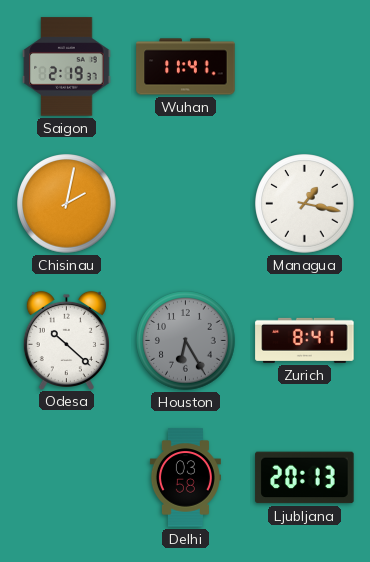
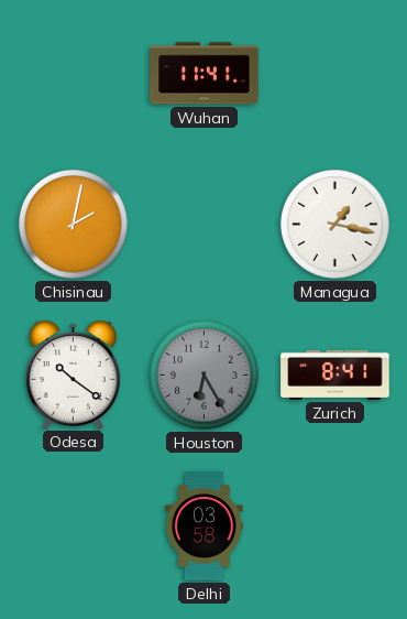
Saigon: 2:19 -> none (67, 67)
Odesa: 10:22 -> 10:21 (73, 374)
Ljubljana: 20:13 -> none (305, 478)
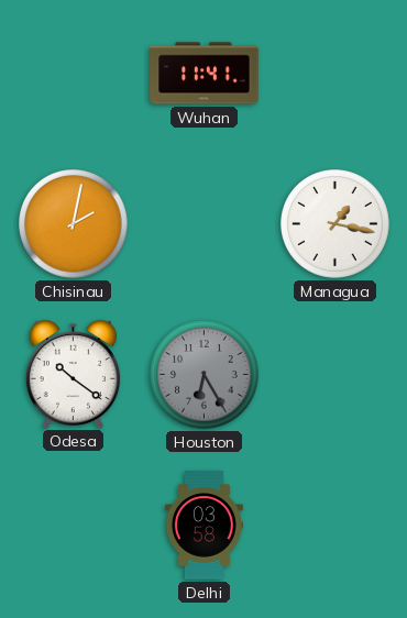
Zurich: 8:41 -> none (335, 374)
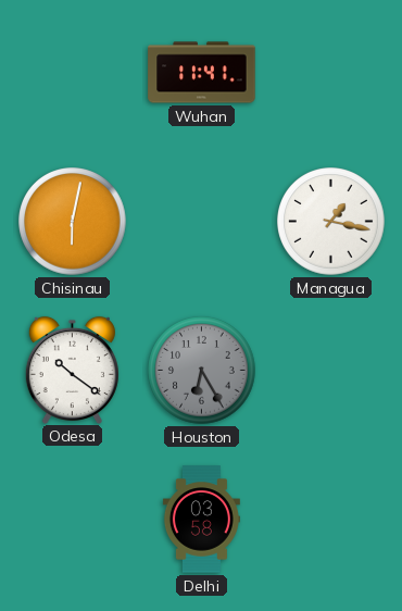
Chisinau: 2:02 -> 6:02 (73, 222)
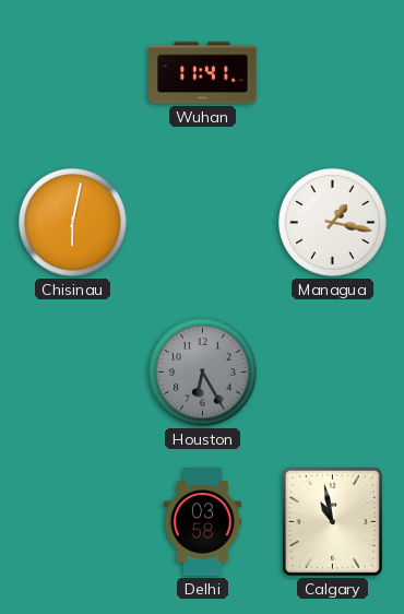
Odesa: 10:21 -> none (72, 370)
Calgary: none -> 10:58 (332, 521)
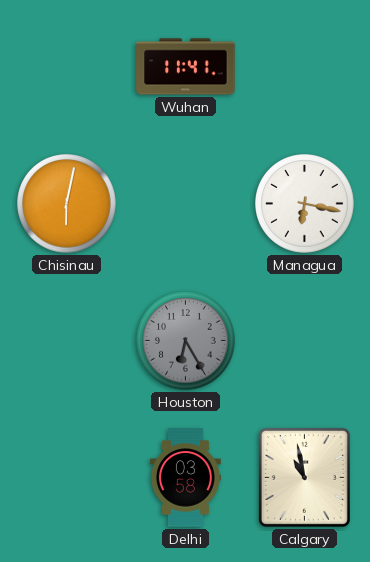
Managua: 1:17 -> 6:17 (305, 204)
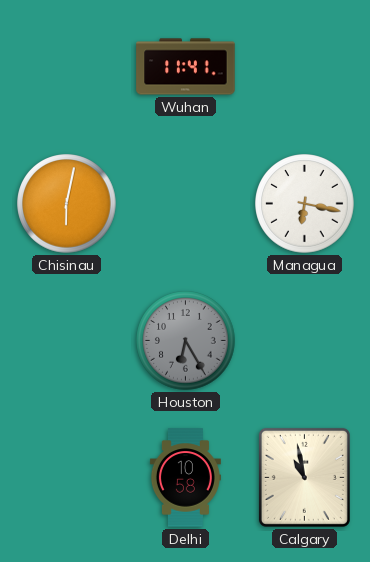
Delhi: 03:58 -> 10:58 (185, 478)
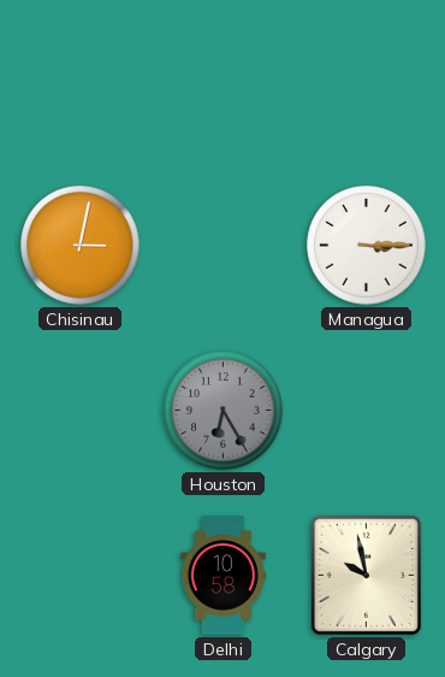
Wuhan: 11:41 -> none (186, 67)
Chisinau: 6:02 -> 3:02 (81, 246)
Managua: 6:17 -> 3:15 (367, 246)
Calgary: 10:58 -> 9:58 (366, 575)
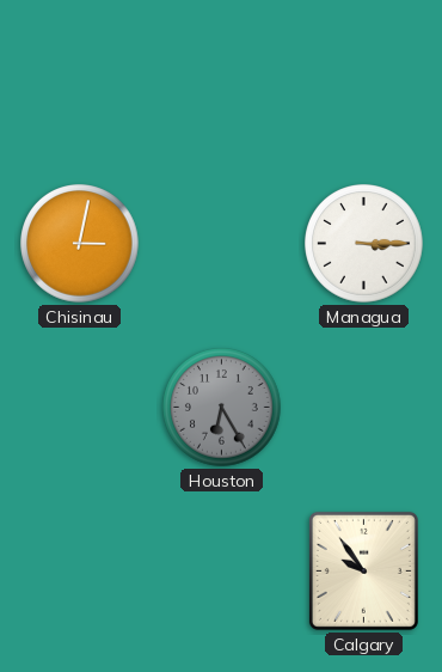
Delhi: 10:58 -> none (222, 576)
Calgary: 9:58 -> 9:54 (363, 570)
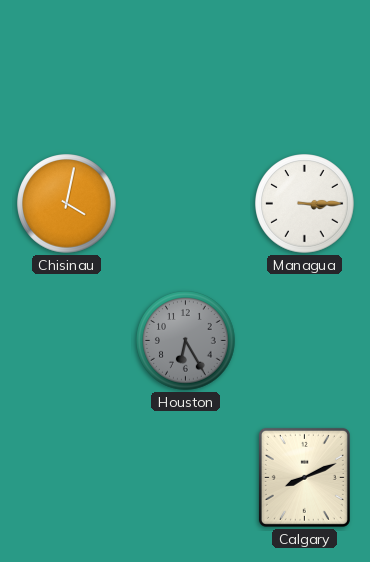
Chisinau: 3:02 -> 4:02 (67, 204)
Calgary: 9:54 -> 8:11 (304, 477)
